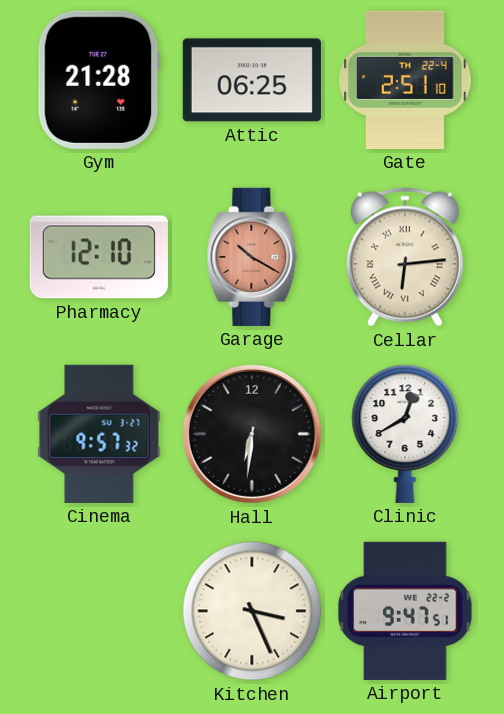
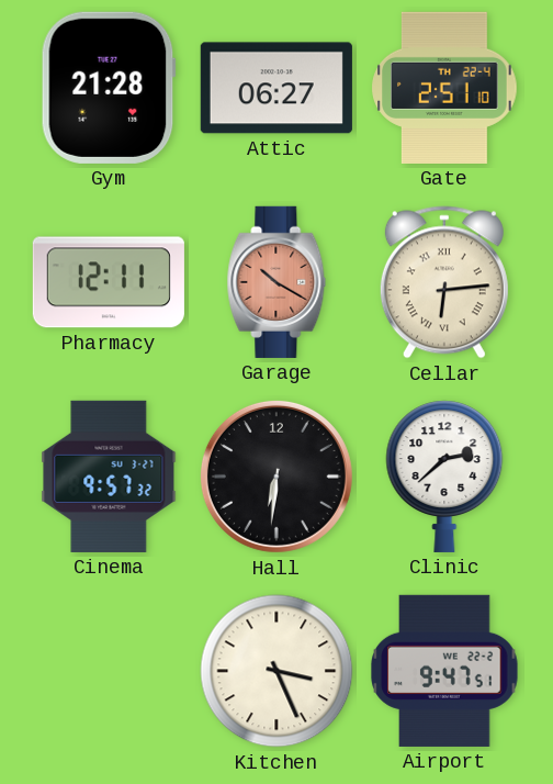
Attic: 06:25 -> 06:27 (276, 88)
Pharmacy: 12:10 -> 12:11 (109, 282)
Clinic: 12:40 -> 2:38 (444, 477)
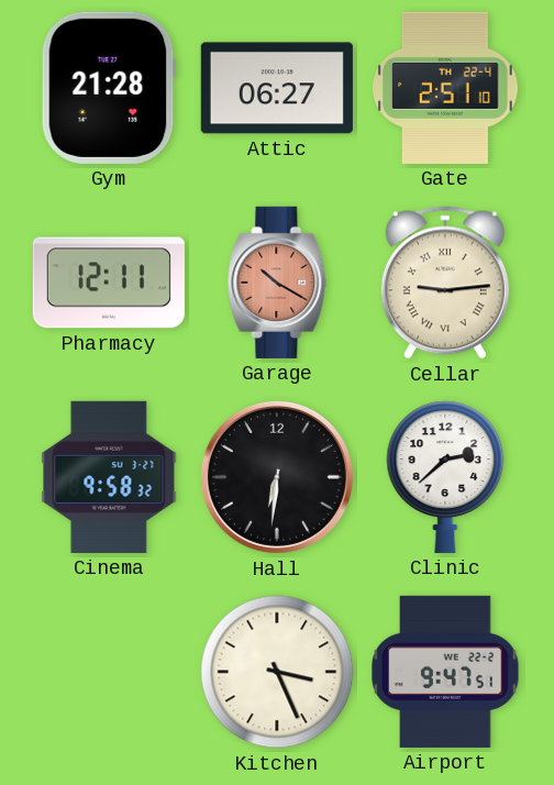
Cellar: 6:14 -> 9:14 (445, 283)
Cinema: 9:57 -> 9:58 (109, 477)
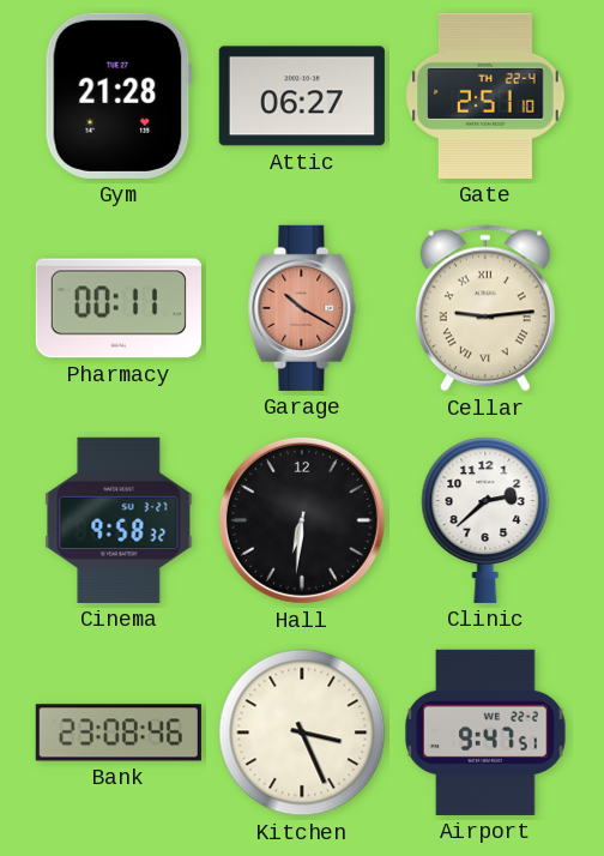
Pharmacy: 12:11 -> 00:11 (119, 308)
Bank: none -> 23:08 (119, 733)
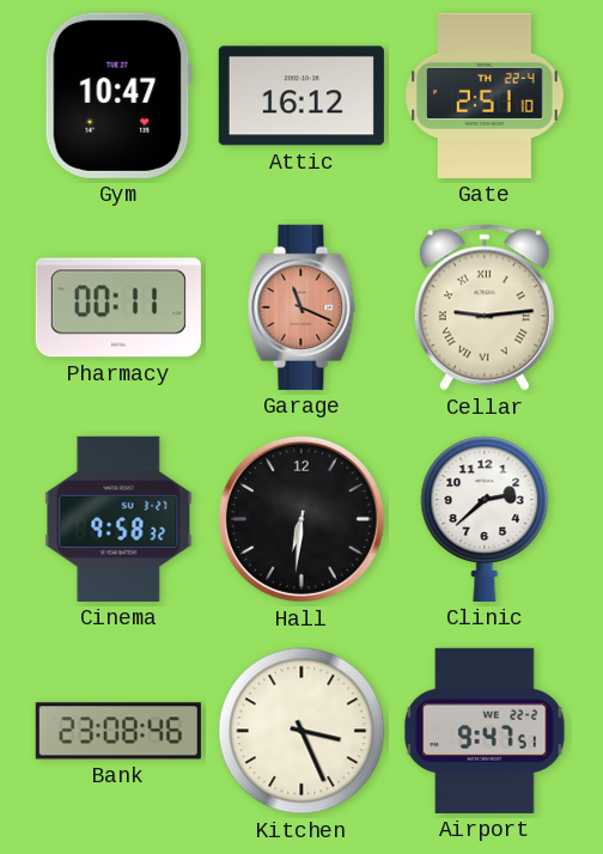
Gym: 21:28 -> 10:47 (118, 96)
Attic: 06:27 -> 16:12 (301, 96)
Garage: 10:20 -> 11:19 (301, 307)
